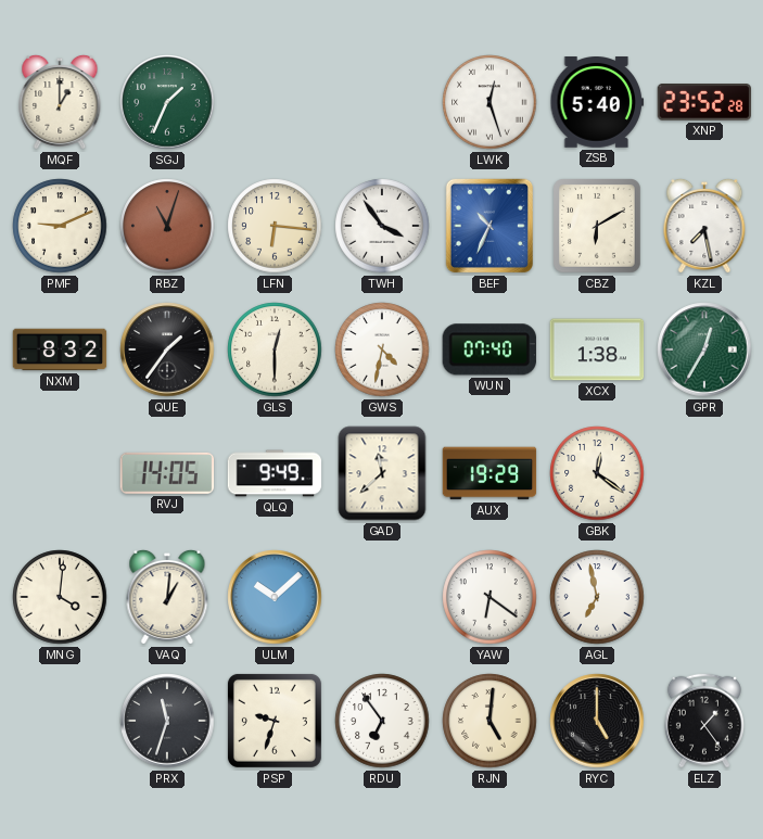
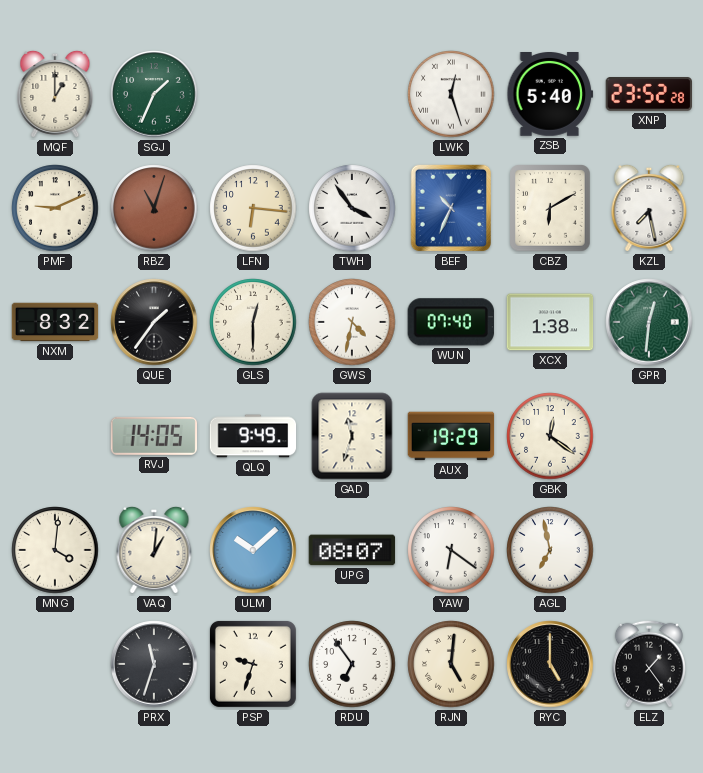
GPR: 12:35 -> 12:31 (649, 322)
GAD: 11:38 -> 11:33 (352, 436)
UPG: none -> 08:07 (352, 550)
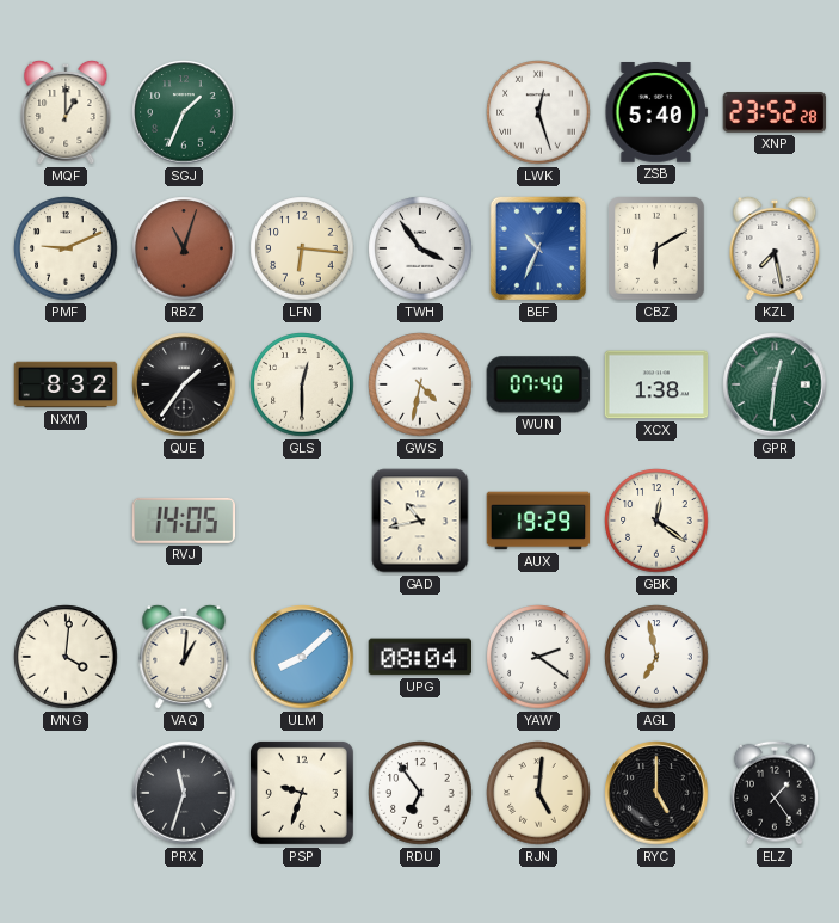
QLQ: 9:49 -> none (253, 436)
GAD: 11:33 -> 10:43 (420, 521)
ULM: 10:08 -> 8:08 (302, 657)
UPG: 08:07 -> 08:04 (420, 657)
YAW: 6:21 -> 2:21 (538, 657)
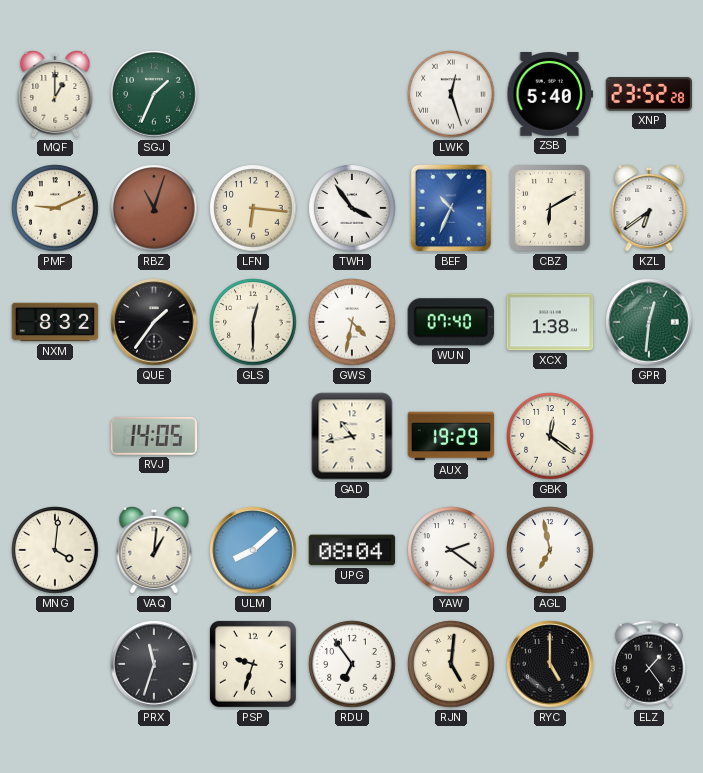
KZL: 7:28 -> 6:39 (649, 208)
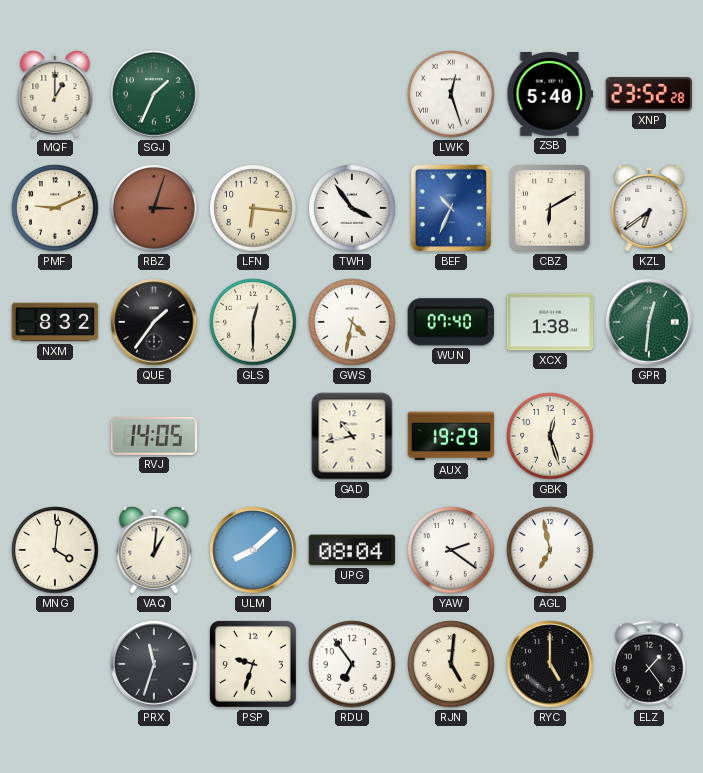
RBZ: 11:03 -> 3:03 (154, 208)
GBK: 12:21 -> 12:27 (550, 436)
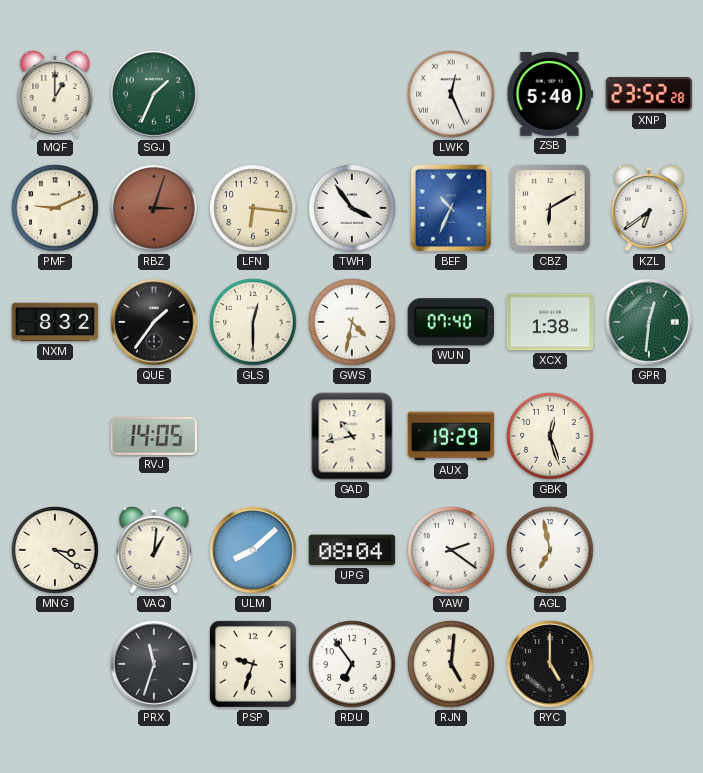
LWK: 12:27 -> 12:26 (451, 94)
MNG: 4:01 -> 3:21 (55, 550)
ELZ: 1:24 -> none (649, 664)
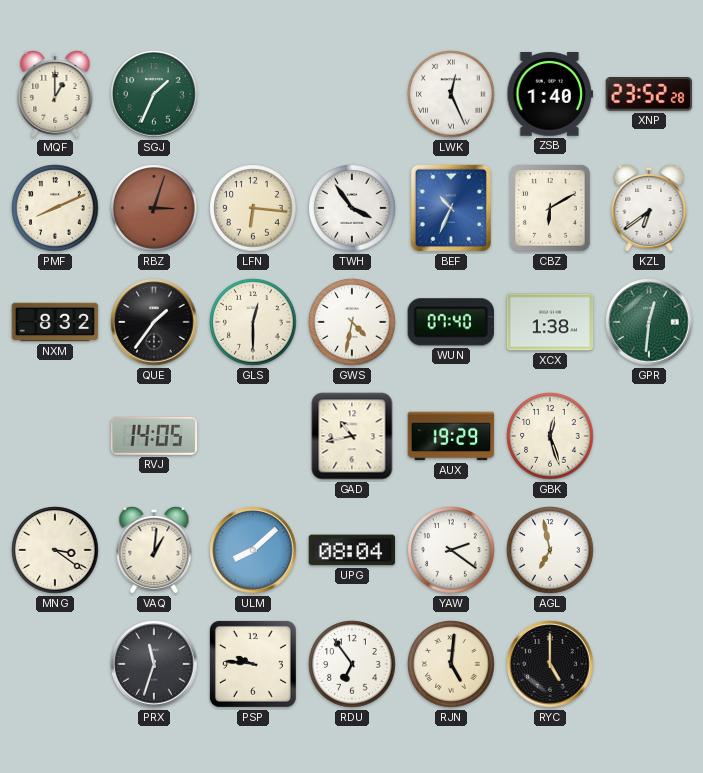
ZSB: 5:40 -> 1:40 (550, 95)
PMF: 9:11 -> 8:11 (55, 208)
PSP: 9:33 -> 9:46 (253, 664)
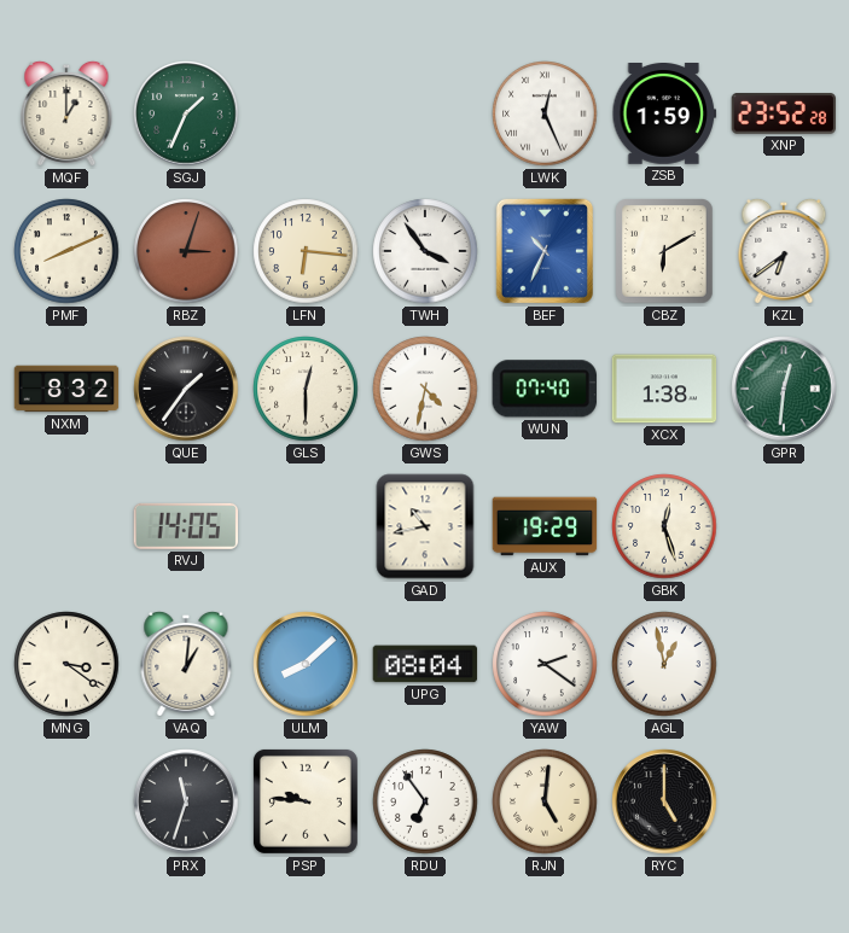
ZSB: 1:40 -> 1:59 (664, 115)
AGL: 6:58 -> 12:58 (664, 664)
